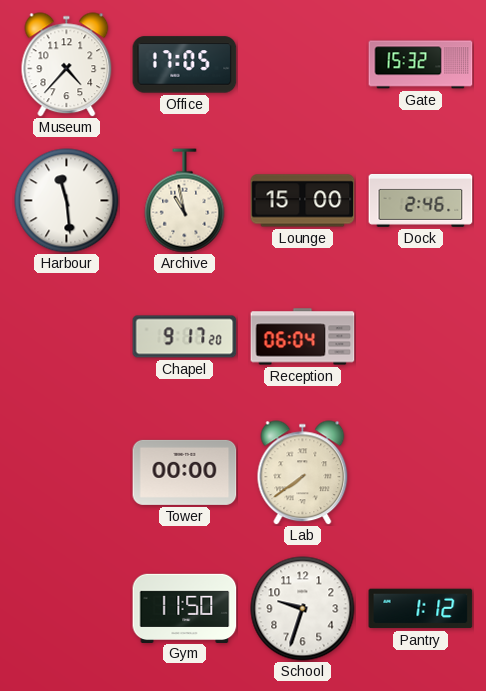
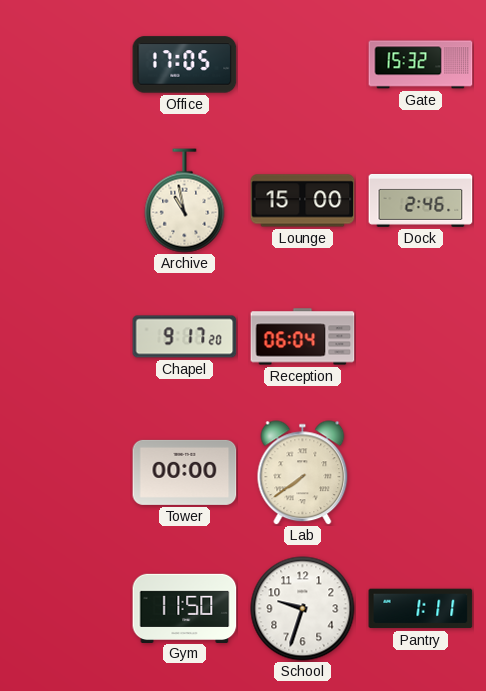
Museum: 4:37 -> none (67, 65)
Harbour: 11:29 -> none (67, 201)
Pantry: 1:12 -> 1:11 (421, 609)
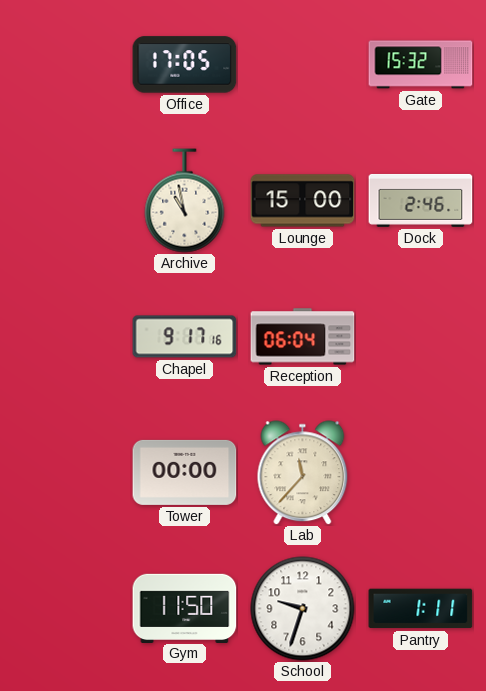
Chapel: 9:17:20 -> 9:17:16 (185, 337)
Lab: 7:39 -> 11:37 (303, 473)
